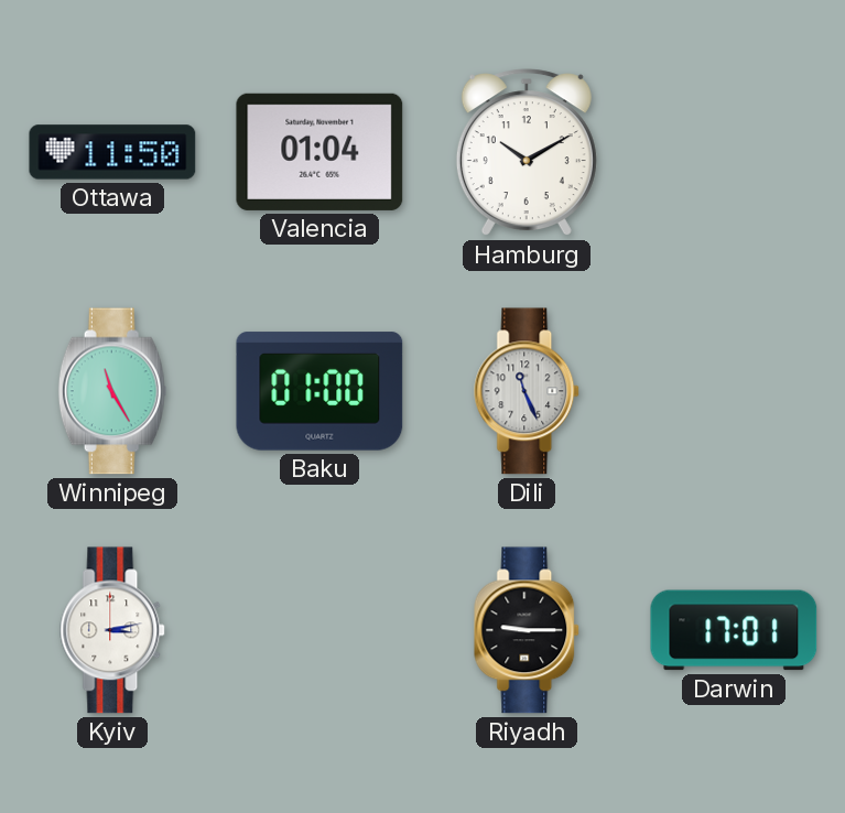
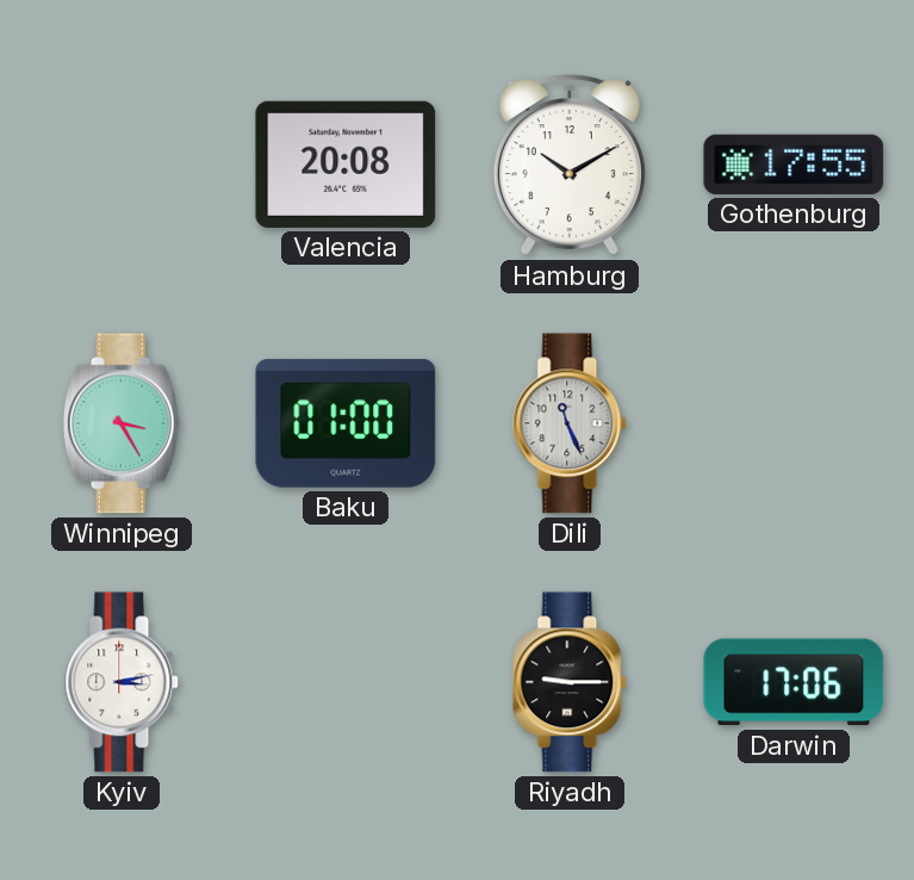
Ottawa: 11:50 -> none (112, 152)
Valencia: 01:04 -> 20:08 (346, 165)
Gothenburg: none -> 17:55 (794, 165)
Winnipeg: 11:25 -> 3:25 (122, 423)
Darwin: 17:01 -> 17:06 (794, 682)
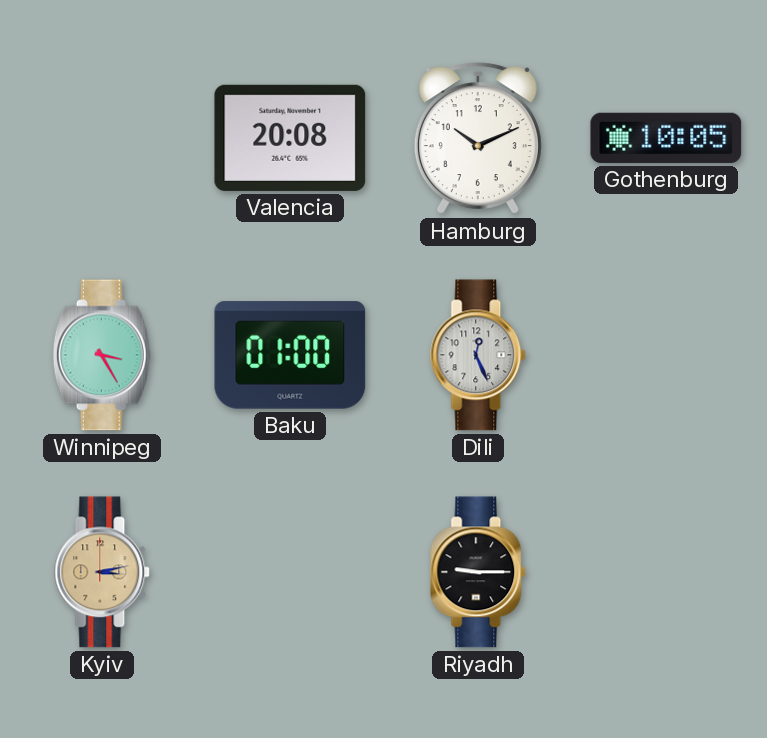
Hamburg: 10:10 -> 10:11 (478, 139)
Gothenburg: 17:55 -> 10:05 (666, 138)
Dili: 11:26 -> 12:26 (479, 355)
Kyiv dial: white -> champagne (103, 572)
Darwin: 17:06 -> none (794, 682)
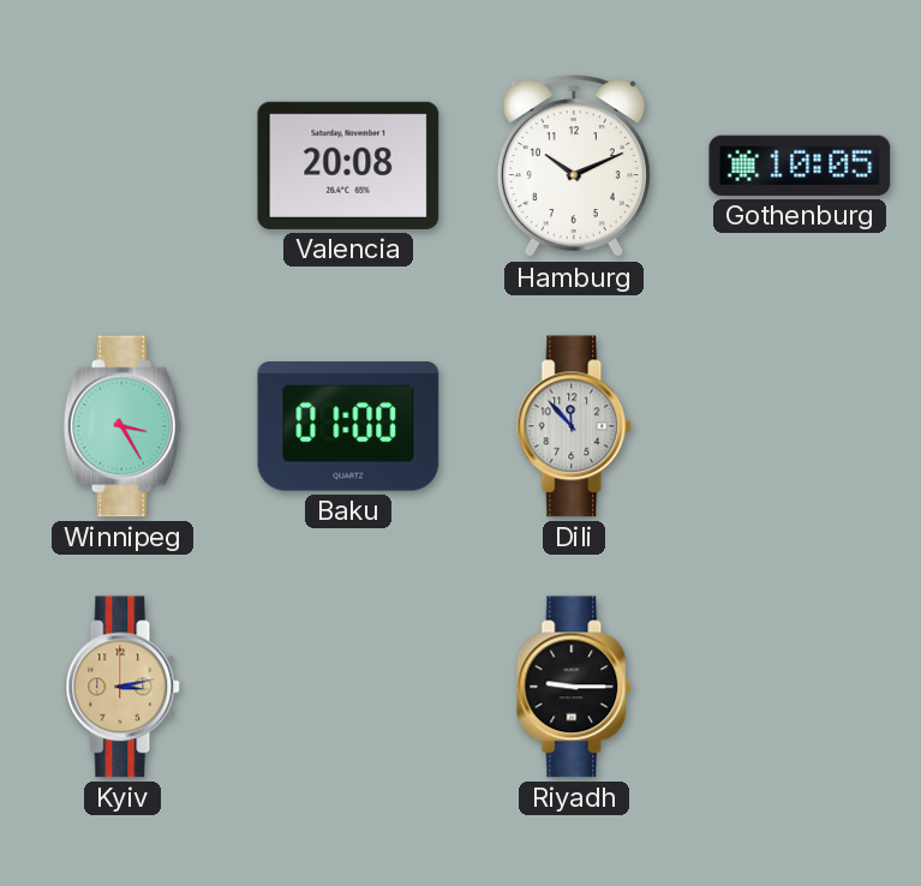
Dili: 12:26 -> 11:53 (575, 426)
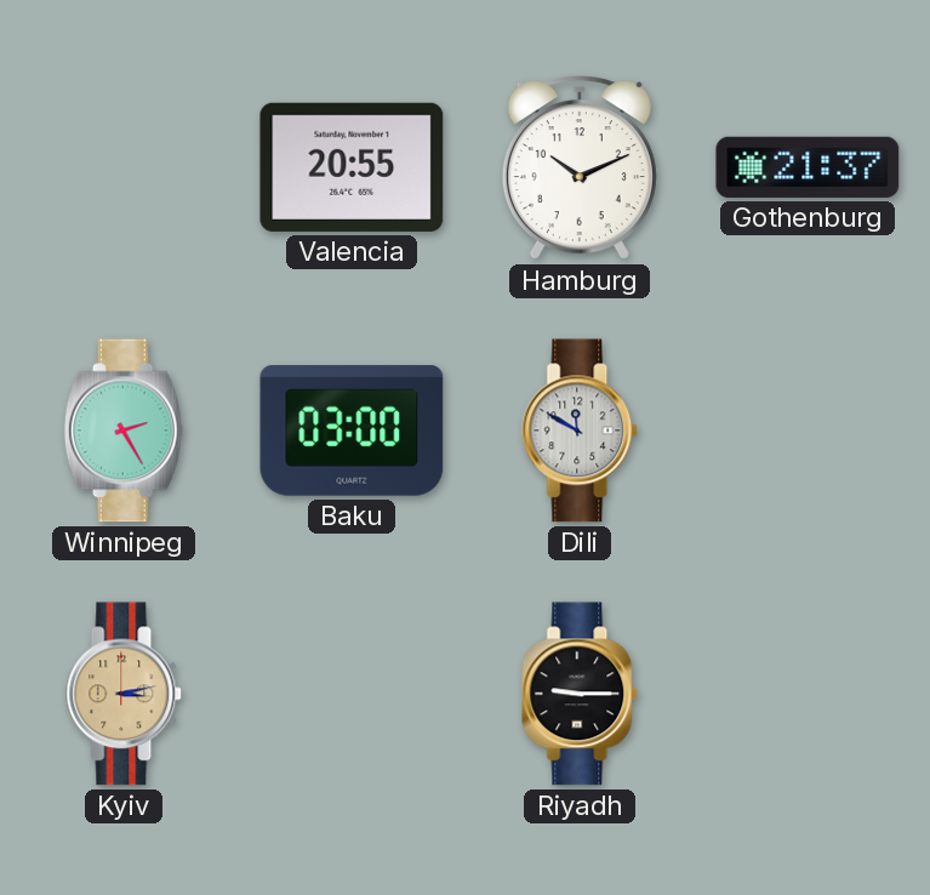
Valencia: 20:08 -> 20:55 (352, 167)
Gothenburg: 10:05 -> 21:37 (808, 167)
Winnipeg: 3:25 -> 2:25 (124, 431)
Baku: 01:00 -> 03:00 (352, 431)
Dili: 11:53 -> 11:50 (581, 431)
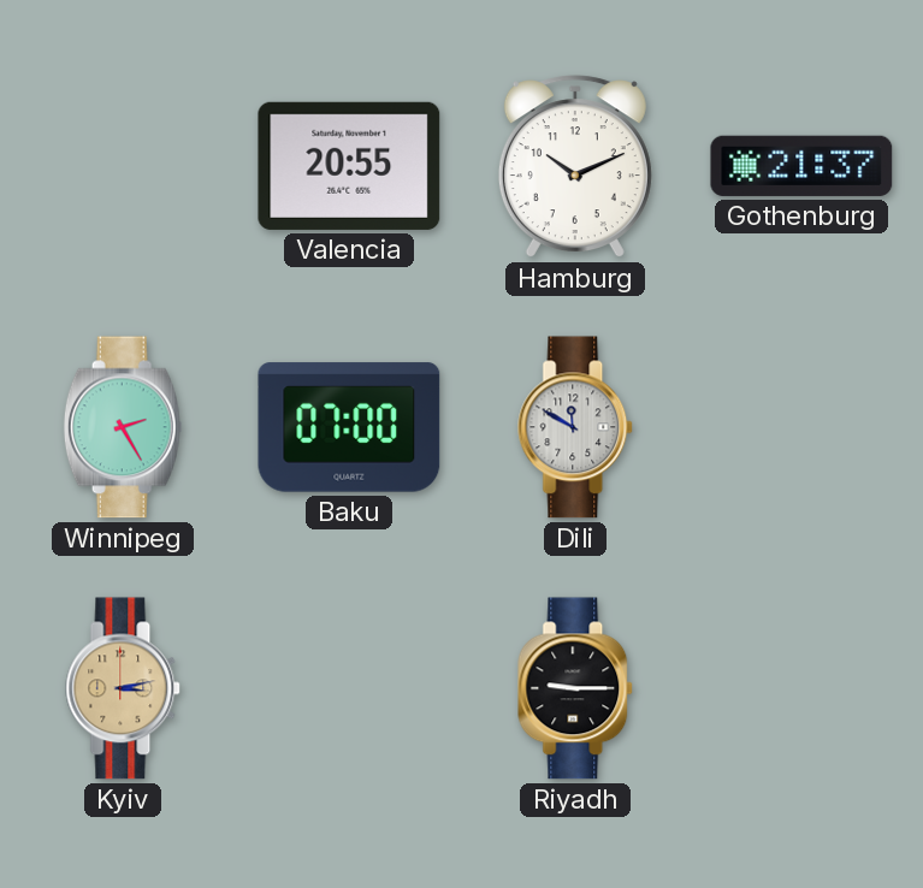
Baku: 03:00 -> 07:00 (349, 427)
